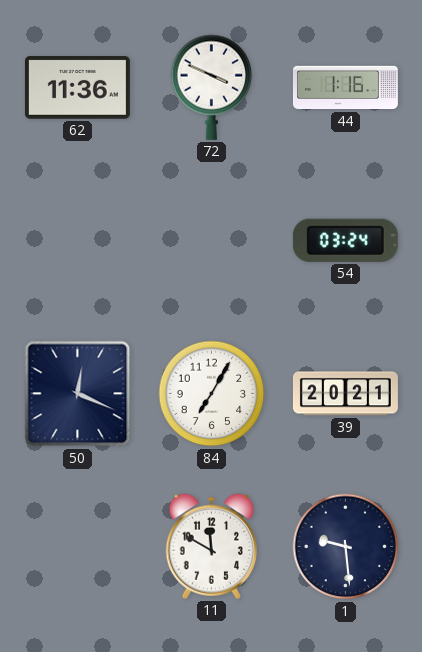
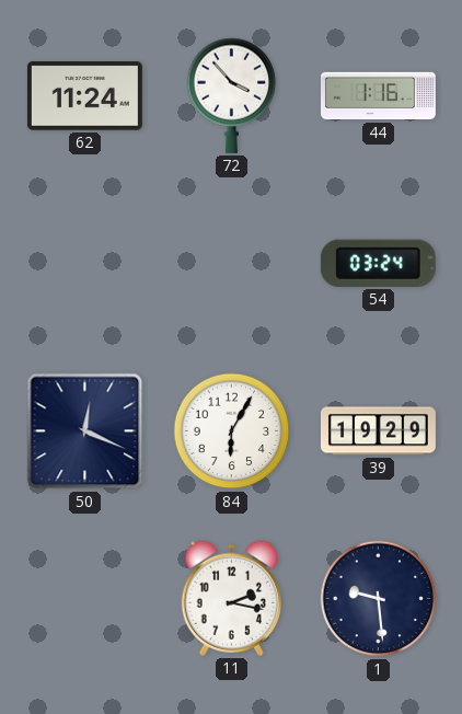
62: 11:36 -> 11:24 (84, 96)
72: 3:49 -> 3:53 (232, 95)
84: 7:05 -> 6:05 (232, 431)
39: 20:21 -> 19:29 (378, 431)
11: 11:50 -> 2:17 (231, 598)
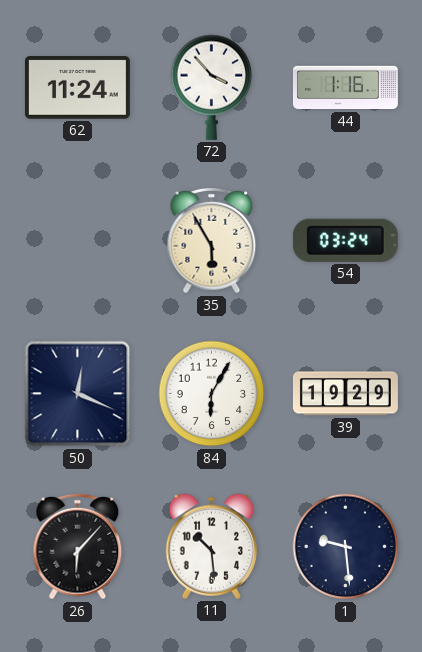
35: none -> 5:55 (212, 241)
26: none -> 6:07 (78, 547)
11: 2:17 -> 10:29 (211, 546)
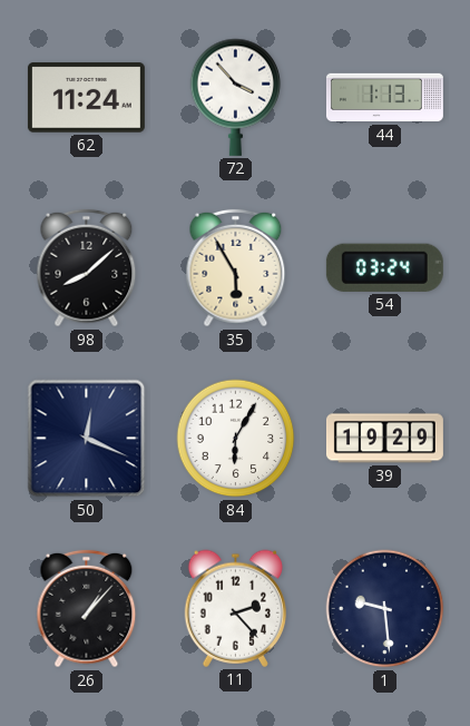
44: 1:16 -> 1:13 (384, 98)
98: none -> 8:08 (87, 268)
26: 6:07 -> 1:07 (87, 609)
11: 10:29 -> 2:23 (235, 608)
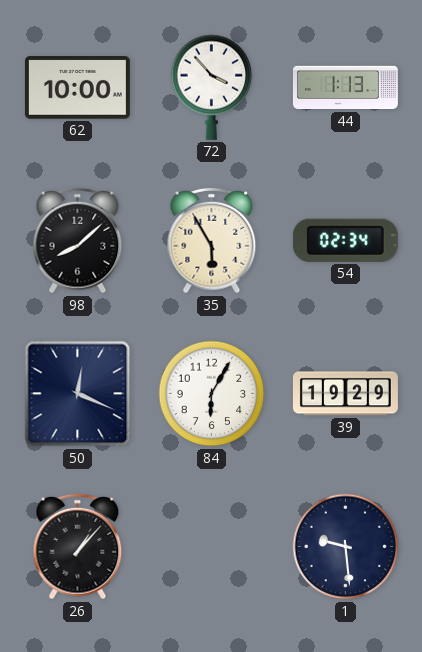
62: 11:24 -> 10:00 (77, 88)
54: 03:24 -> 02:34 (345, 240)
11: 2:23 -> none (235, 608)
